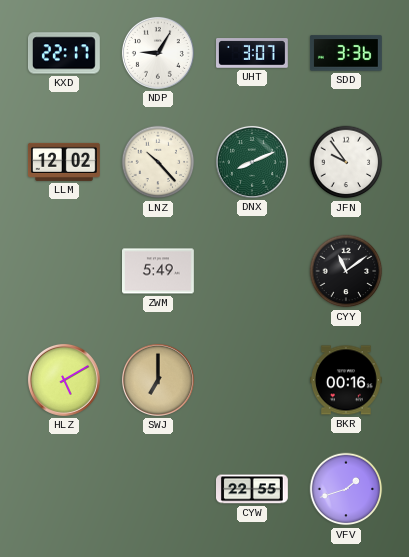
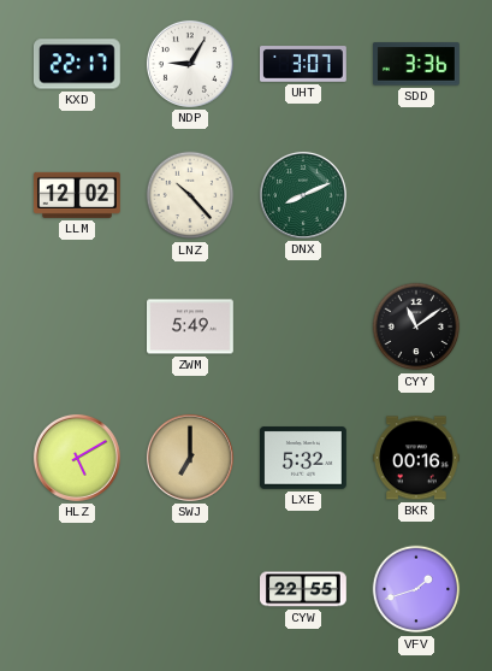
JFN: 9:54 -> none (346, 162)
LXE: none -> 5:32 (303, 458)
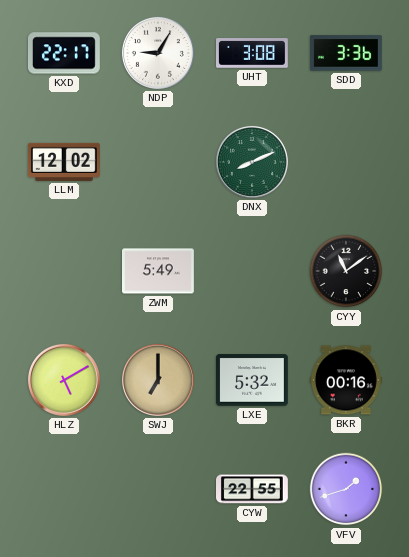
UHT: 3:07 -> 3:08 (253, 53)
LNZ: 10:23 -> none (190, 195)
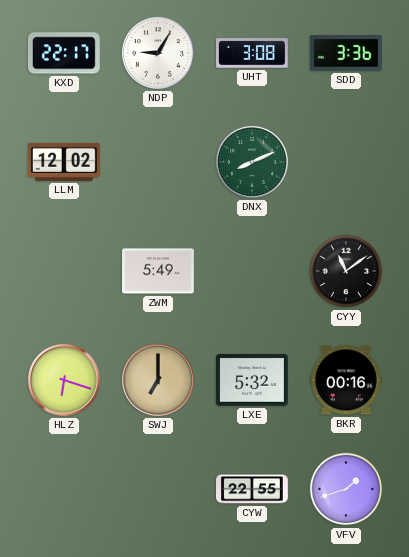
HLZ: 5:10 -> 6:18 (64, 380)
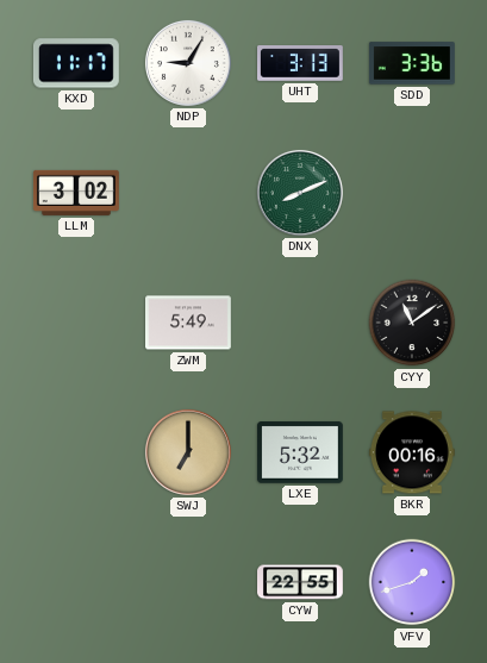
KXD: 22:17 -> 11:17 (76, 63)
UHT: 3:08 -> 3:13 (301, 63)
LLM: 12:02 -> 3:02 (76, 193)
HLZ: 6:18 -> none (64, 380)
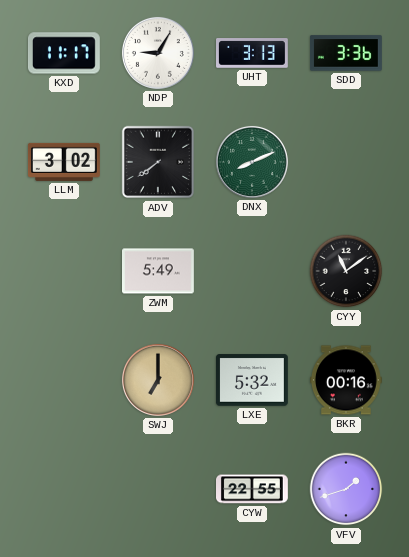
ADV: none -> 7:39 (158, 162)
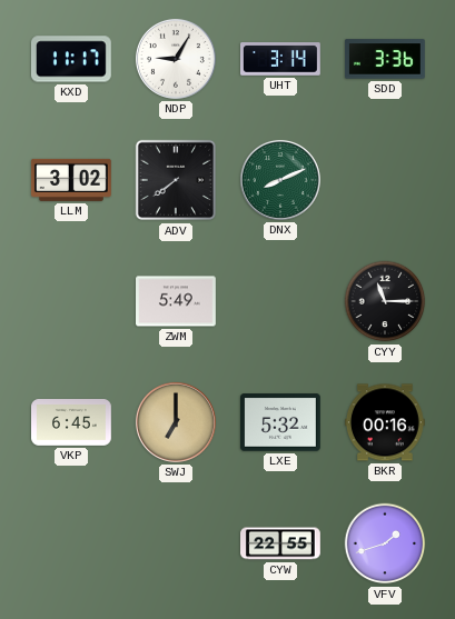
UHT: 3:13 -> 3:14 (281, 59)
CYY: 11:09 -> 11:15 (385, 301)
VKP: none -> 6:45 (72, 423)
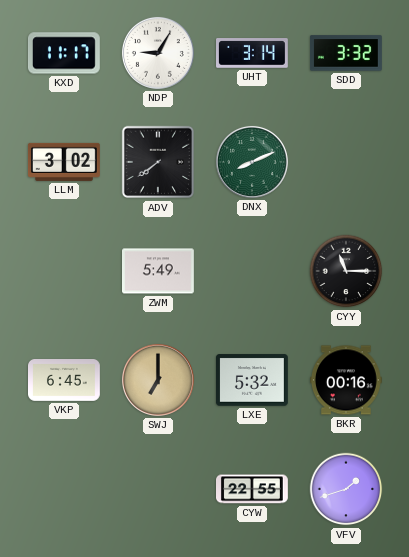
SDD: 3:36 -> 3:32 (346, 53)
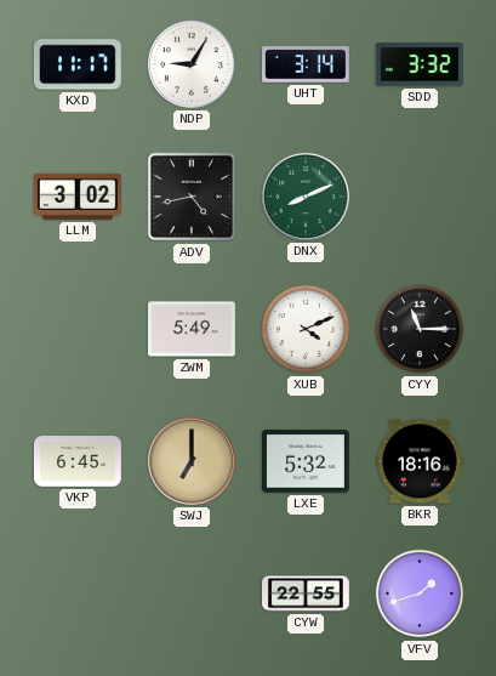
ADV: 7:39 -> 4:43 (192, 197)
XUB: none -> 4:11 (306, 329)
BKR: 00:16 -> 18:16 (421, 461)
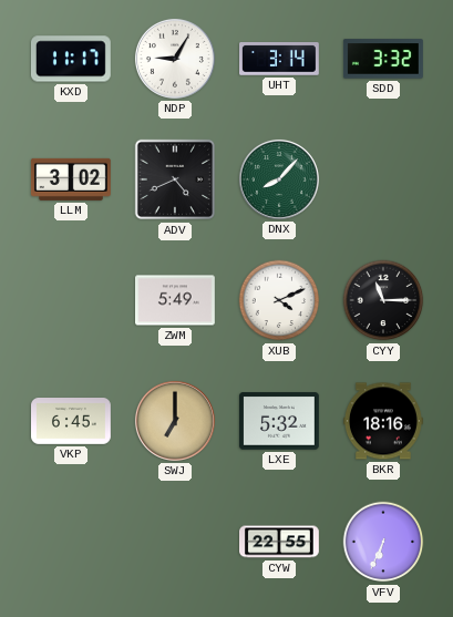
ADV: 4:43 -> 4:41 (175, 179)
DNX: 8:11 -> 8:07 (279, 179)
VFV: 1:42 -> 6:34 (383, 542)
